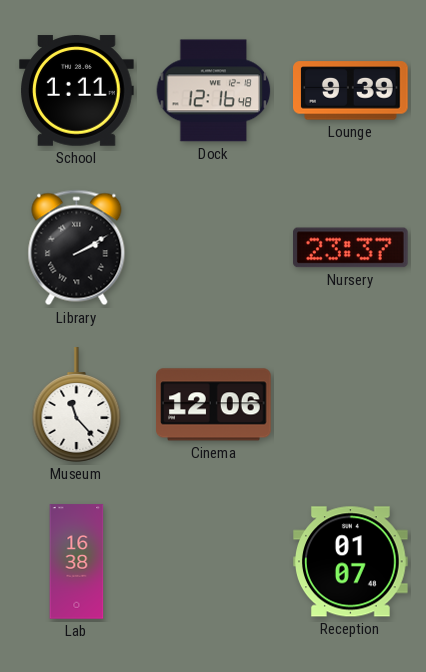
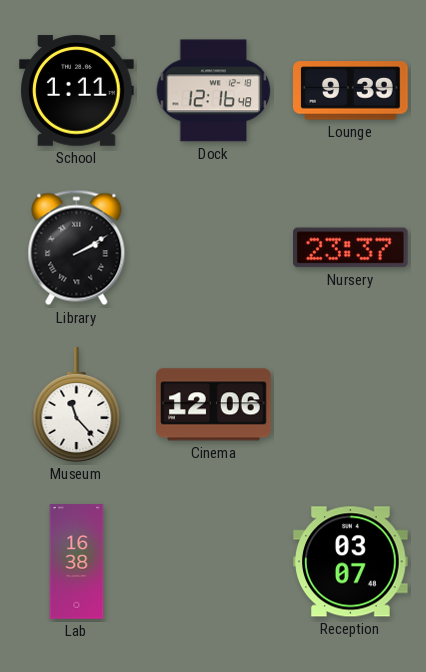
Reception: 01:07 -> 03:07 (351, 562)
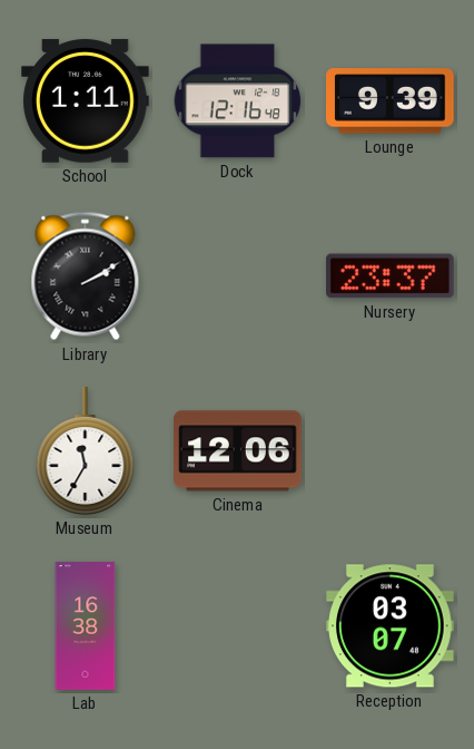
Museum: 11:23 -> 11:35 (86, 451)
